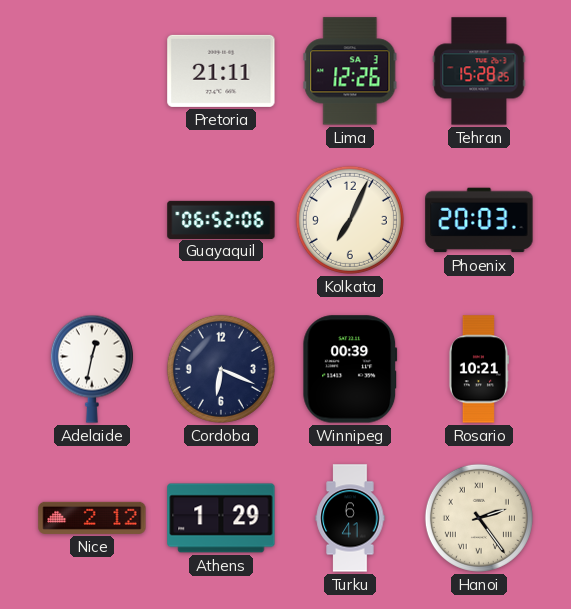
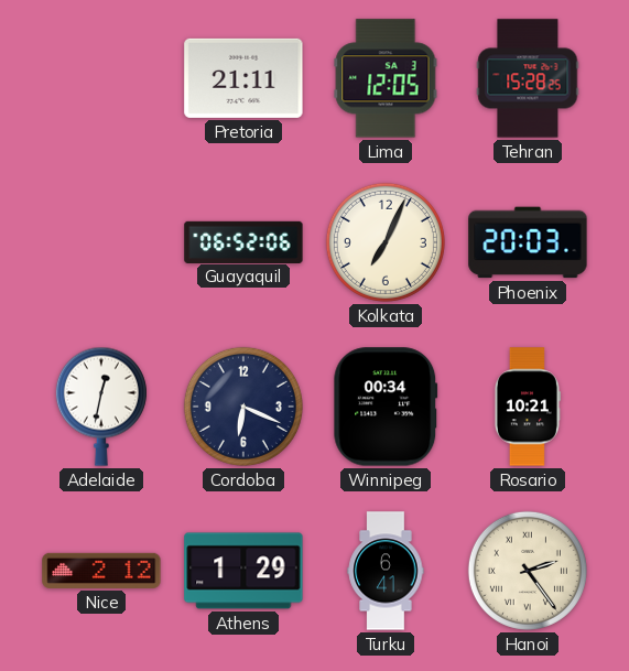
Lima: 12:26 -> 12:05 (386, 78)
Winnipeg: 00:39 -> 00:34 (386, 407)
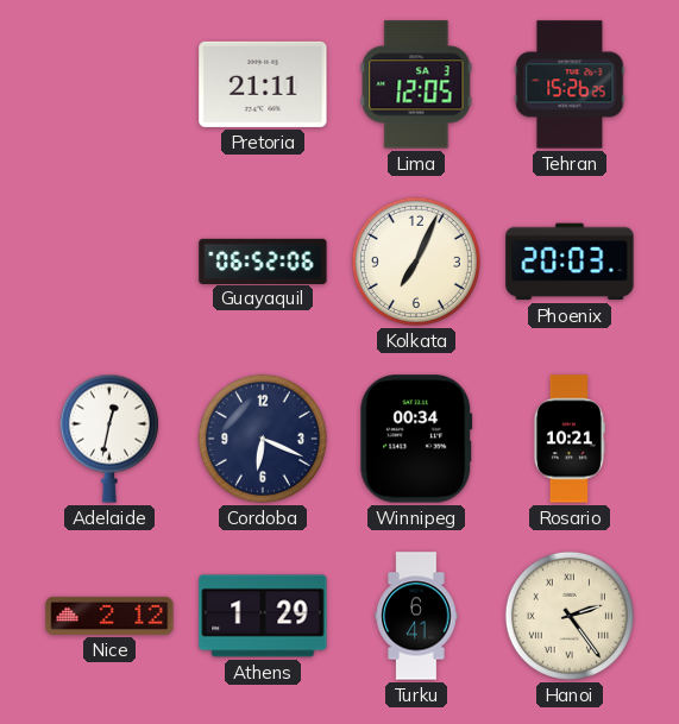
Tehran: 15:28 -> 15:26 (570, 84)
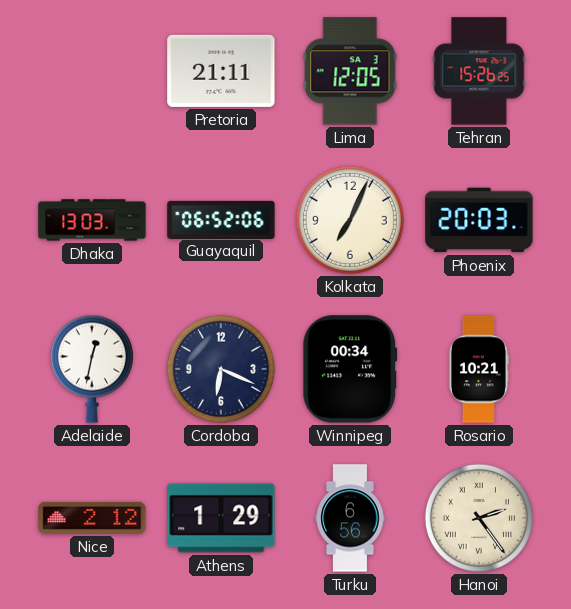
Dhaka: none -> 13:03 (92, 220)
Turku: 6:41 -> 6:56 (350, 518)
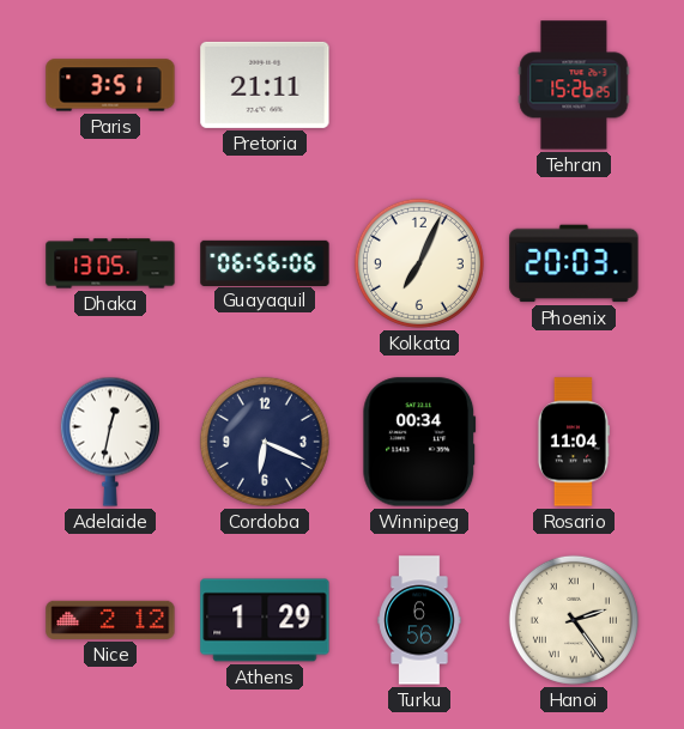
Paris: none -> 3:51 (110, 85)
Lima: 12:05 -> none (350, 71)
Dhaka: 13:03 -> 13:05 (110, 263)
Guayaquil: 06:52 -> 06:56 (265, 262)
Rosario: 10:21 -> 11:04 (573, 442)
